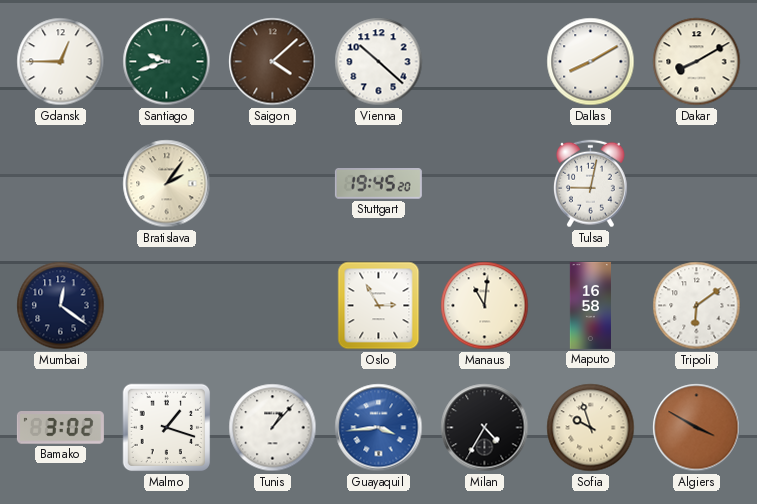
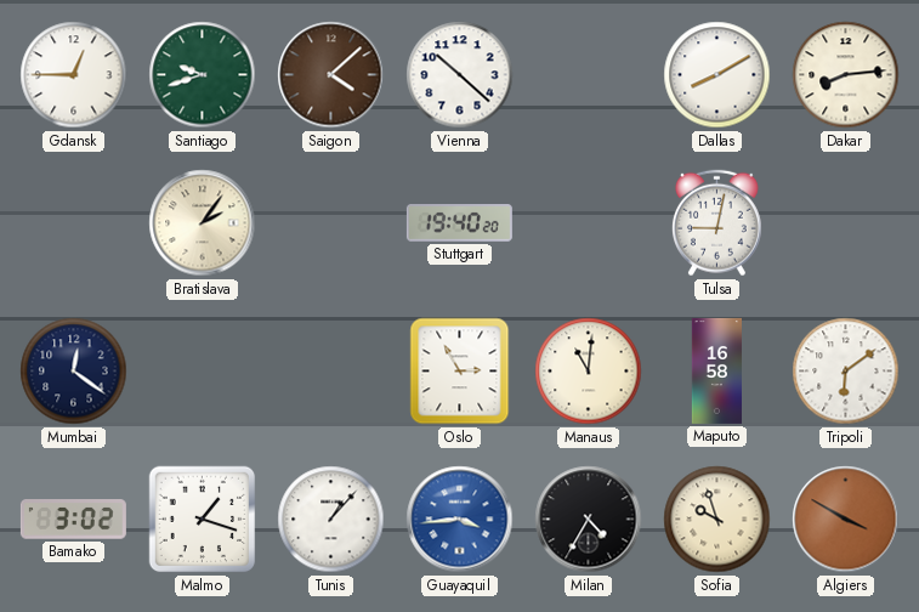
Dakar: 8:10 -> 8:14 (846, 75)
Stuttgart: 19:45 -> 19:40 (459, 223)
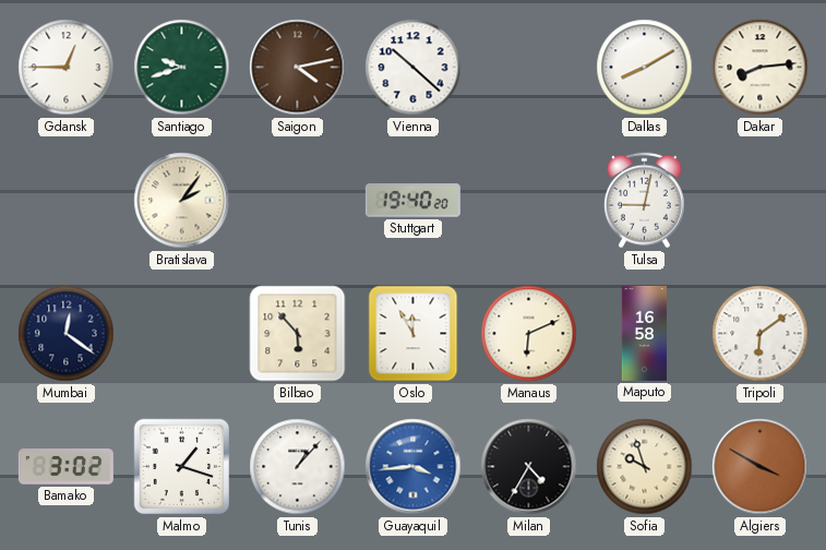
Saigon: 4:08 -> 4:13 (298, 68)
Bilbao: none -> 5:53 (298, 334)
Oslo: 2:55 -> 11:55 (414, 334)
Manaus: 11:01 -> 6:11 (529, 334)
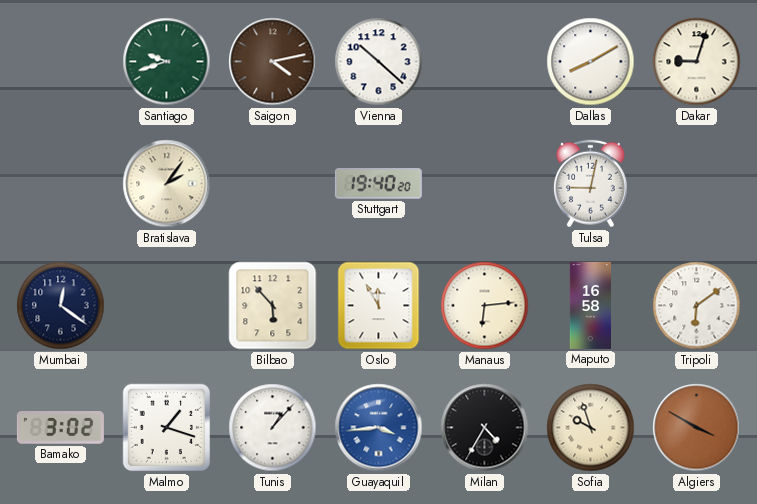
Gdansk: 12:45 -> none (67, 68)
Dakar: 8:14 -> 9:03 (697, 62)
Manaus: 6:11 -> 6:14 (485, 306)
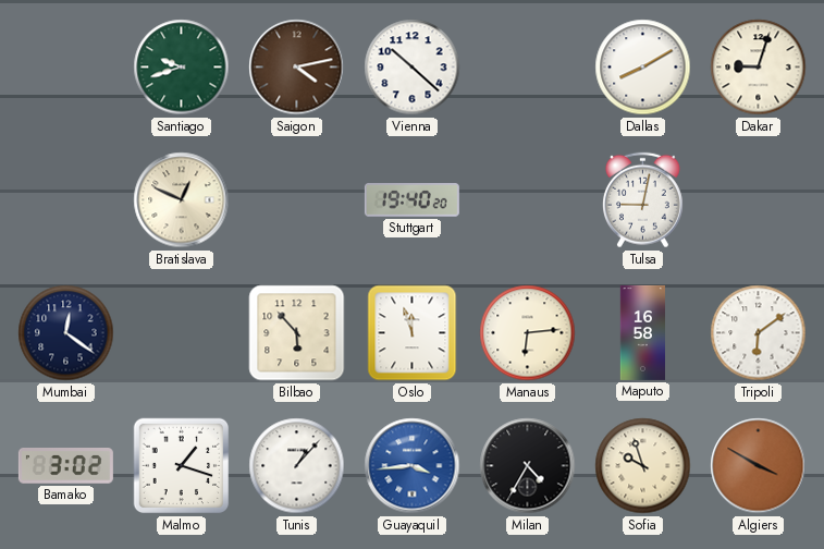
Bratislava: 2:06 -> 12:49 (182, 200)
Oslo: 11:55 -> 11:57 (413, 333)
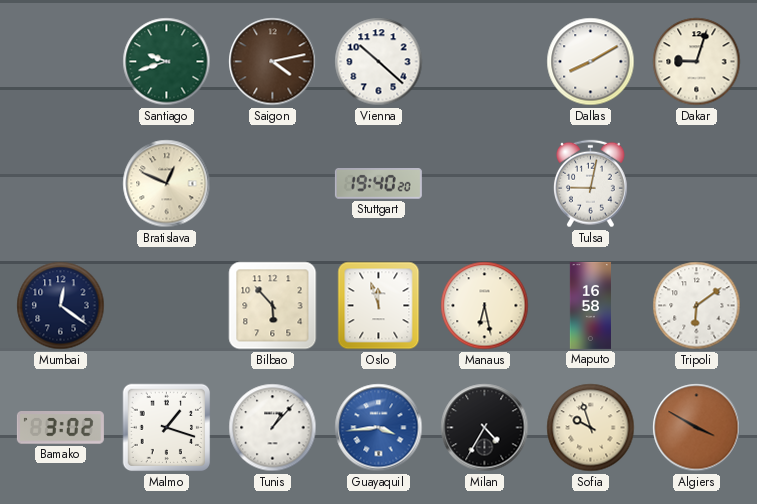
Manaus: 6:14 -> 6:28 (485, 306)
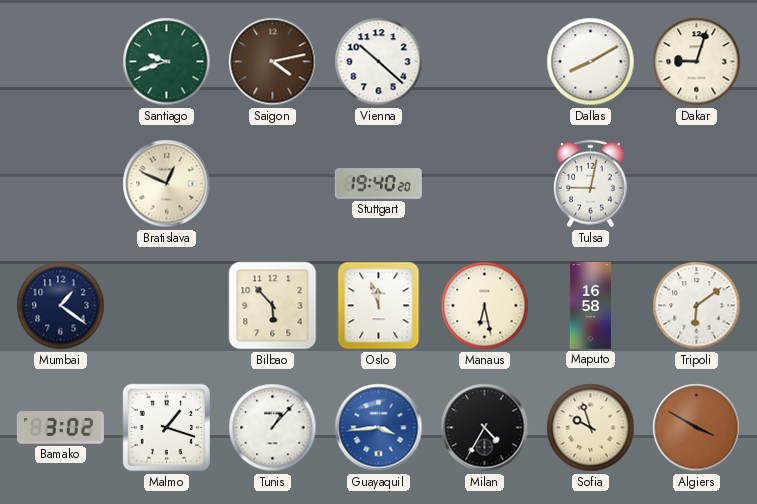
Mumbai: 12:21 -> 1:21 (61, 306)
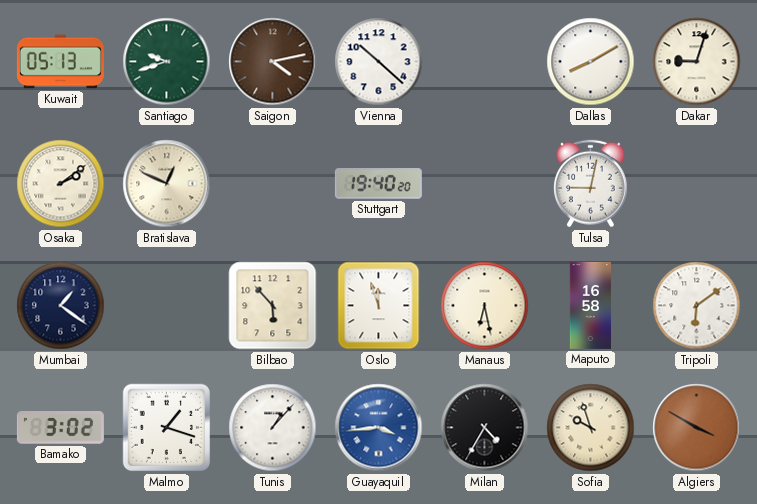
Kuwait: none -> 05:13 (60, 62)
Osaka: none -> 2:09 (61, 184)
